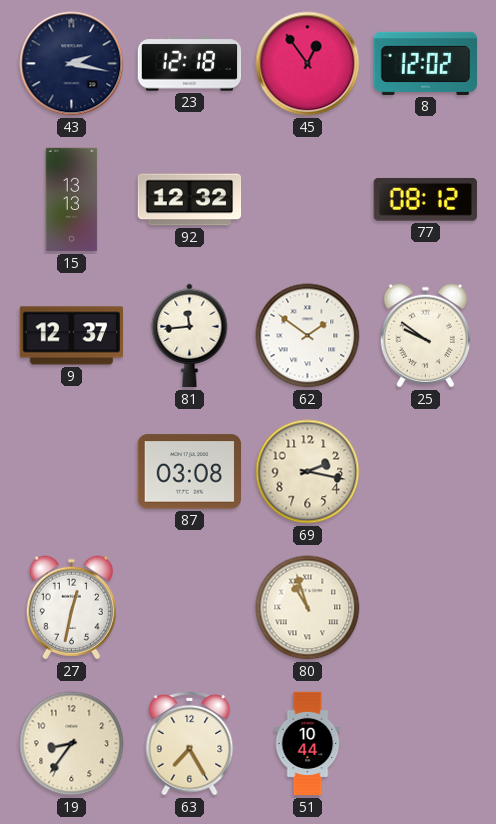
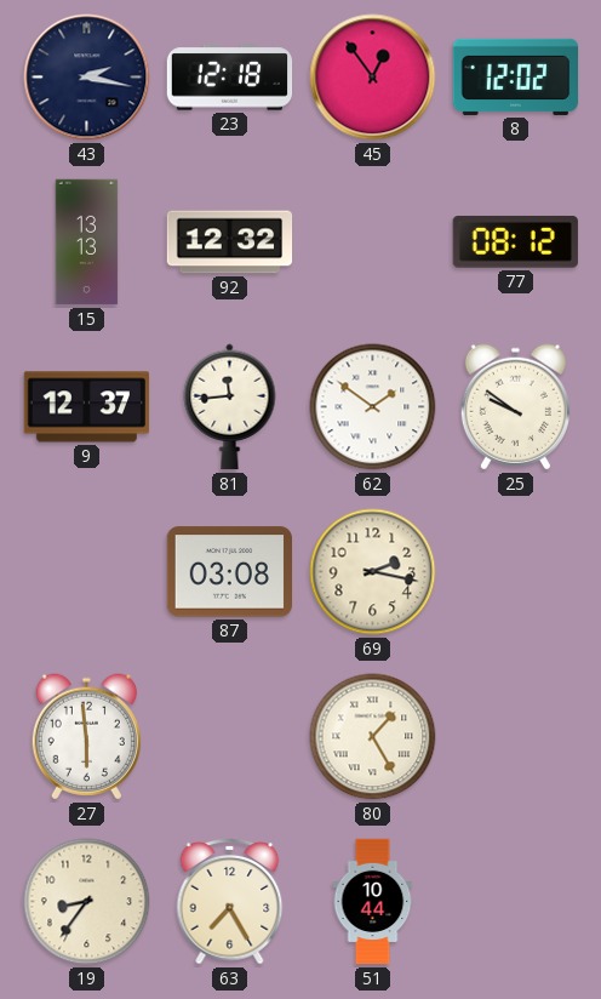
27: 12:32 -> 5:59 (86, 737)
80: 10:57 -> 1:25 (373, 737)
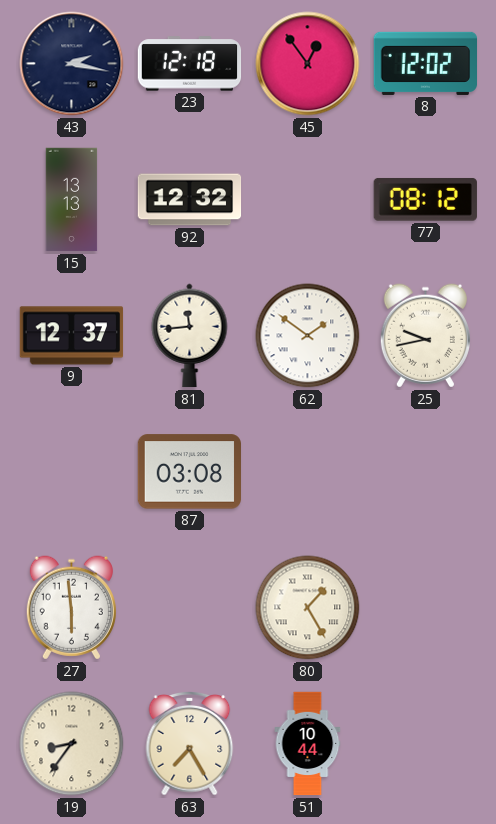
25: 9:51 -> 9:43 (425, 336)
69: 2:17 -> none (373, 572)
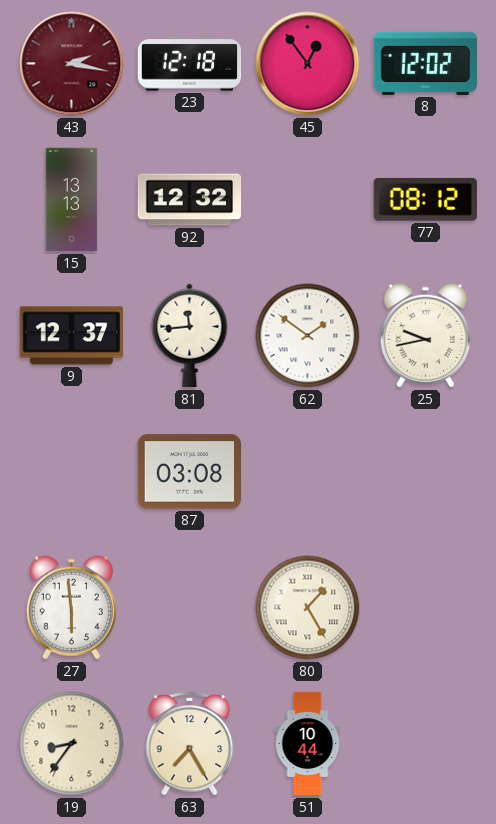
43 dial: navy -> burgundy (72, 64)
